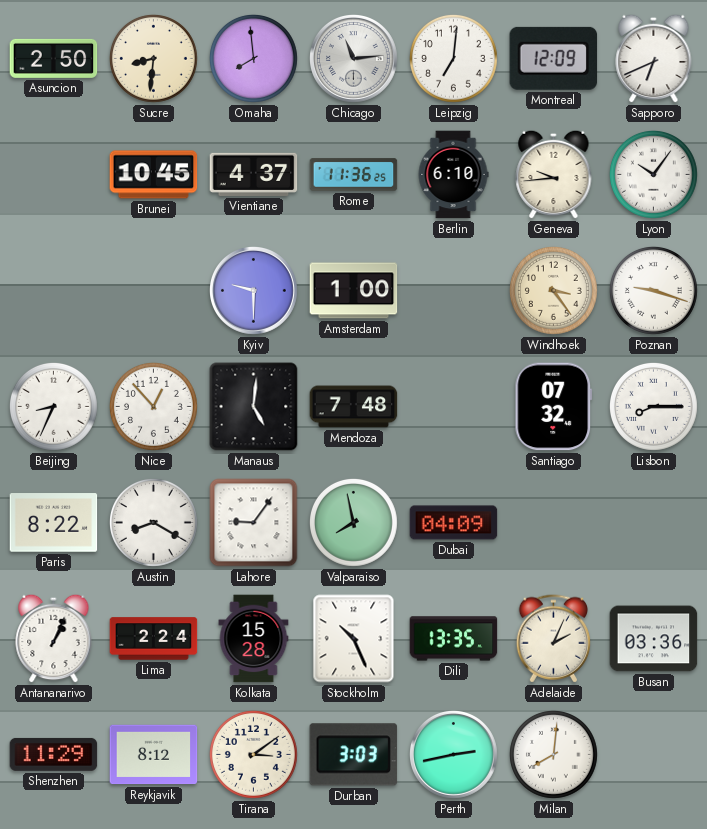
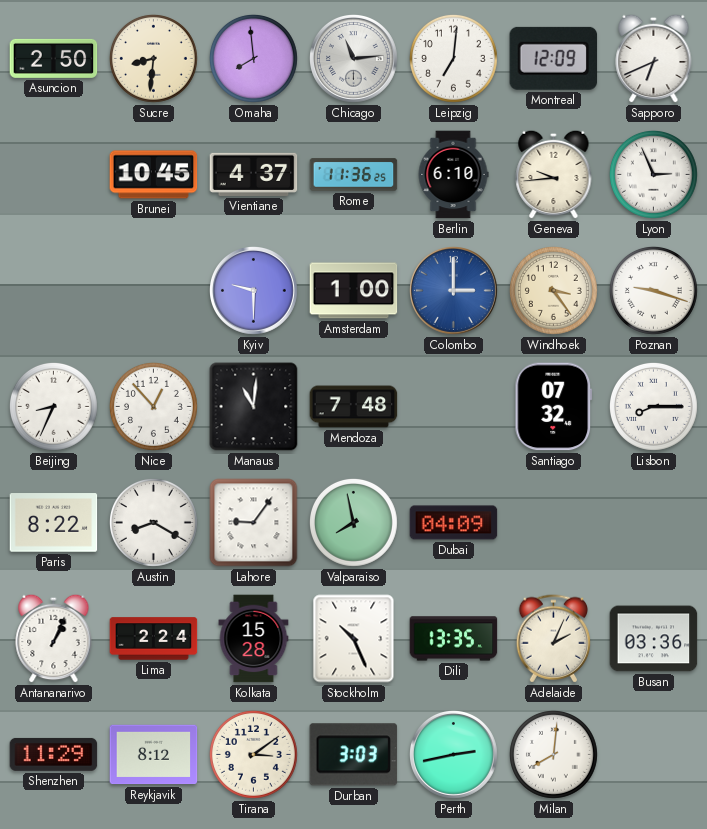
Lyon: 10:06 -> 2:56 (653, 174)
Colombo: none -> 3:00 (454, 291)
Manaus: 5:01 -> 11:01 (254, 407)
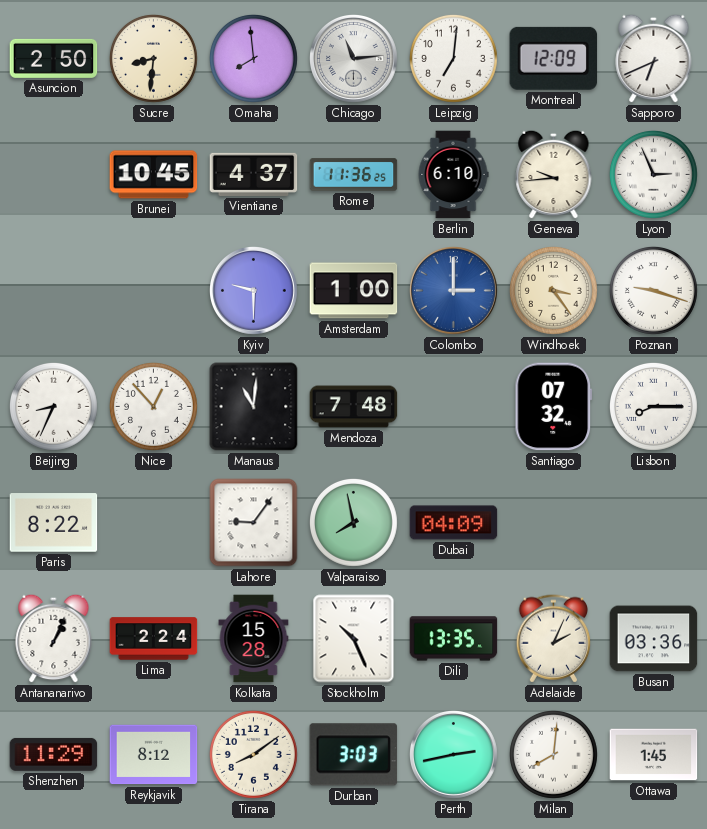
Austin: 8:20 -> none (153, 522)
Tirana: 3:09 -> 8:09 (253, 754)
Ottawa: none -> 1:45 (654, 755)
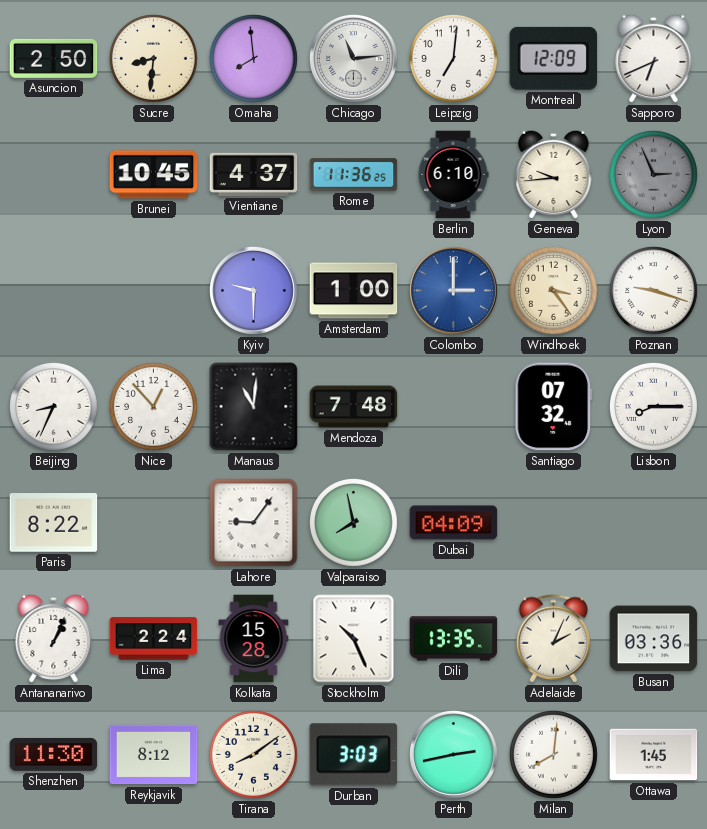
Lyon dial: white -> grey (653, 174)
Shenzhen: 11:29 -> 11:30 (54, 754)
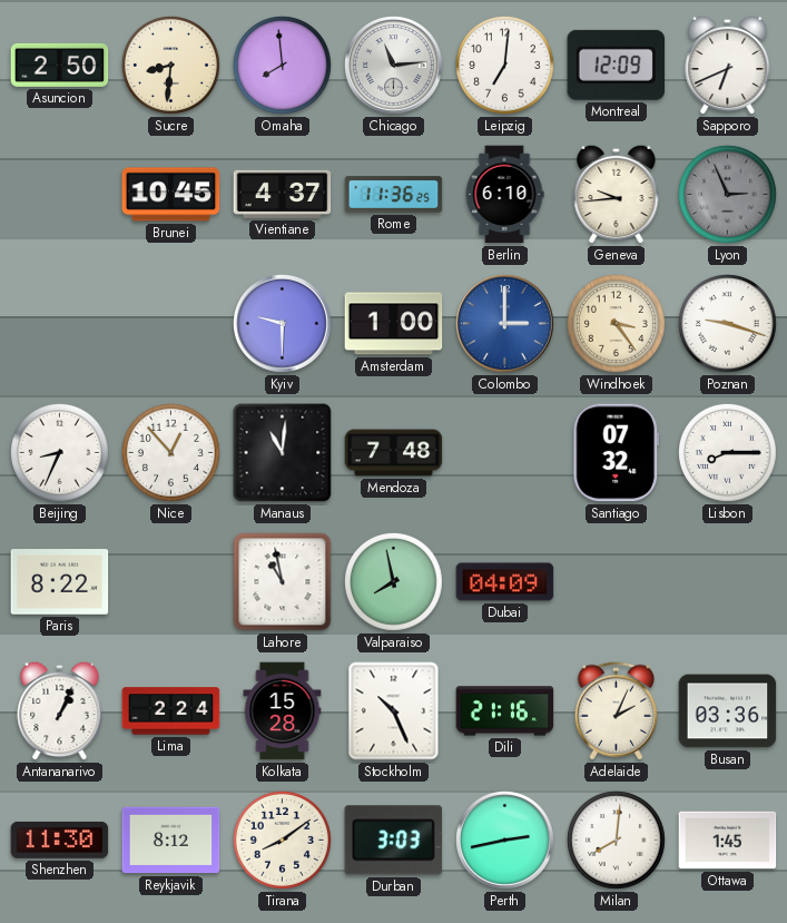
Lahore: 9:06 -> 10:58 (283, 582)
Dili: 13:35 -> 21:16 (505, 711)
